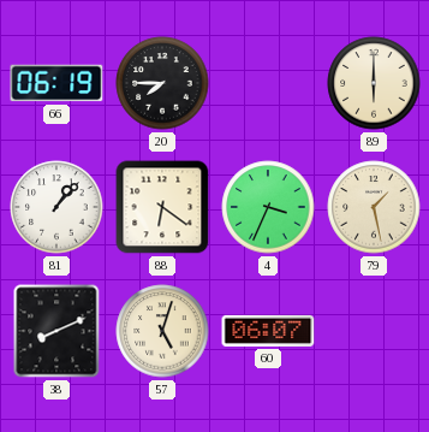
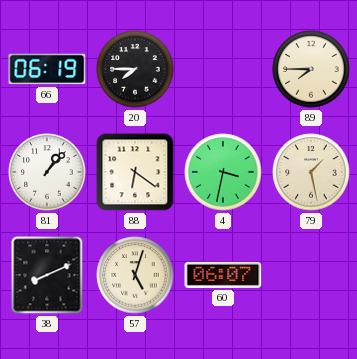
89: 6:00 -> 7:45 (311, 69)
4: 3:34 -> 3:32 (223, 172)
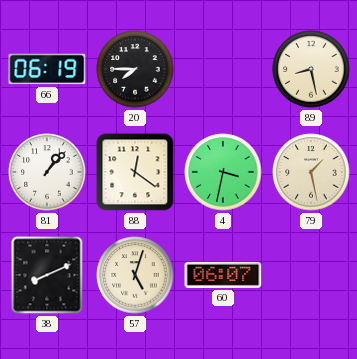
89: 7:45 -> 8:28 (311, 69)
88: 6:21 -> 12:21 (135, 172)
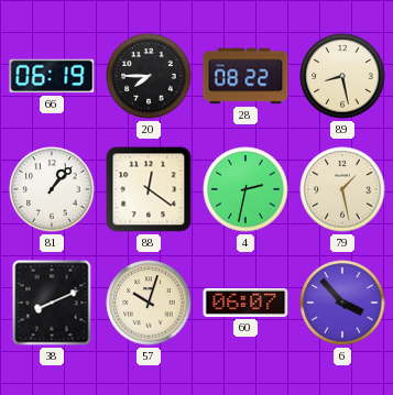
28: none -> 08:22 (245, 76)
4: 3:32 -> 2:32 (245, 189)
57: 5:03 -> 10:03 (149, 303)
6: none -> 3:53 (342, 303)
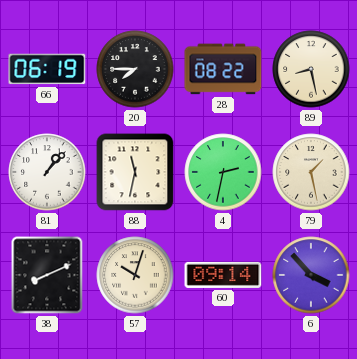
88: 12:21 -> 11:32 (135, 172)
60: 06:07 -> 09:14 (223, 275)
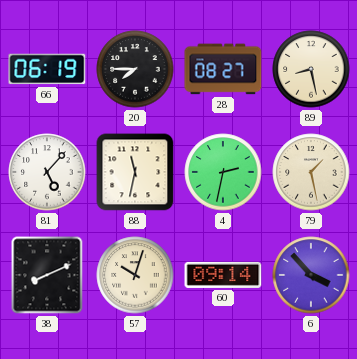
28: 08:22 -> 08:27 (223, 69)
81: 1:07 -> 5:07 (47, 172)
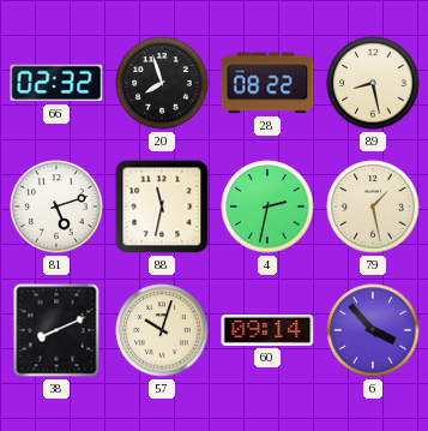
66: 06:19 -> 02:32 (56, 83)
20: 7:45 -> 7:57 (162, 83)
28: 08:27 -> 08:22 (267, 83)
81: 5:07 -> 5:12 (56, 206)
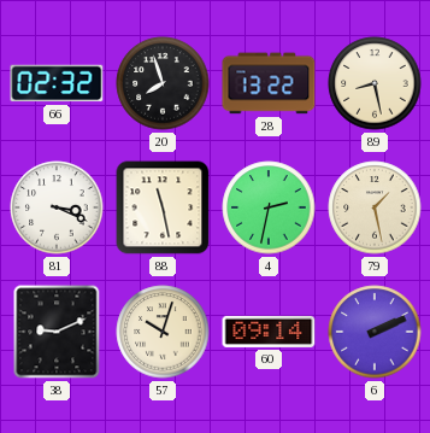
28: 08:22 -> 13:22 (269, 83)
81: 5:12 -> 3:19 (57, 207)
88: 11:32 -> 11:28 (163, 207)
38: 8:11 -> 9:11 (57, 332)
6: 3:53 -> 2:11 (375, 332)
